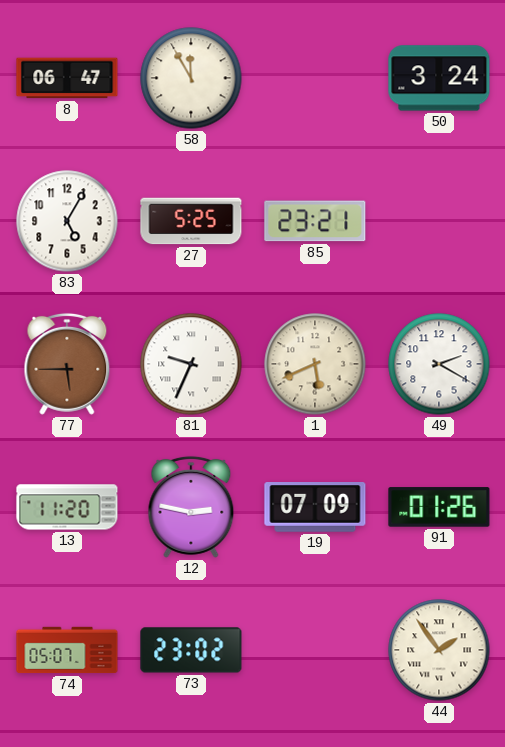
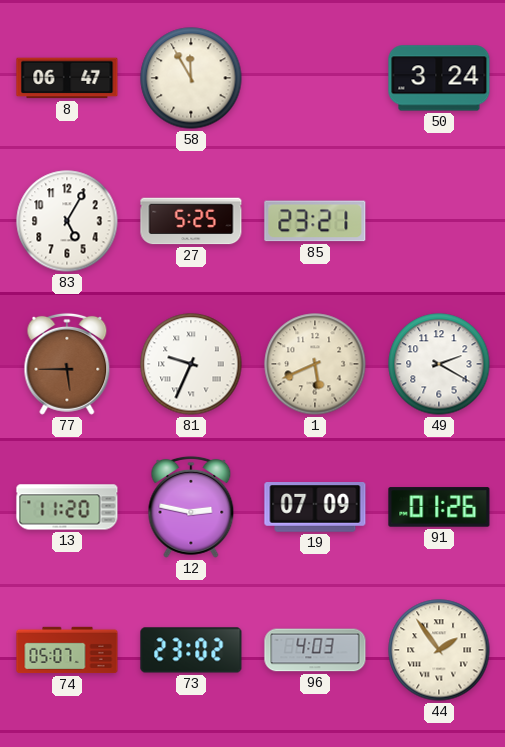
96: none -> 4:03 (315, 650)
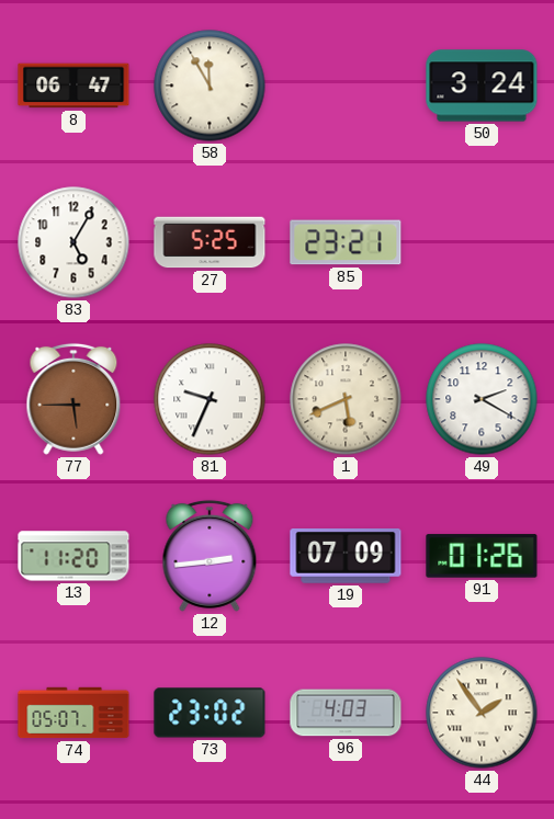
12: 2:47 -> 2:44 (210, 556)
